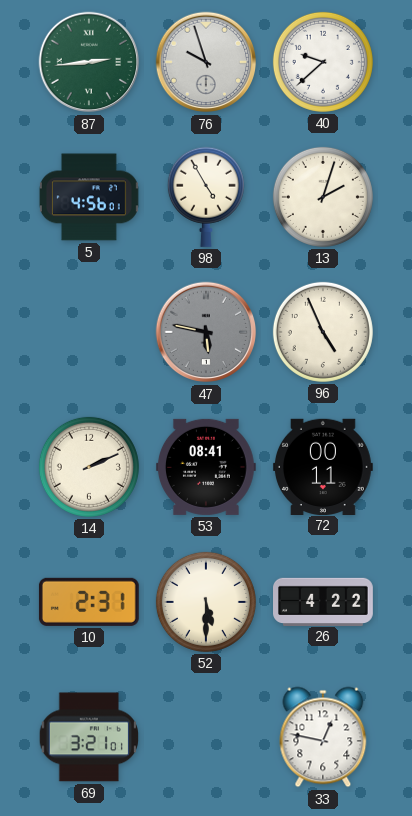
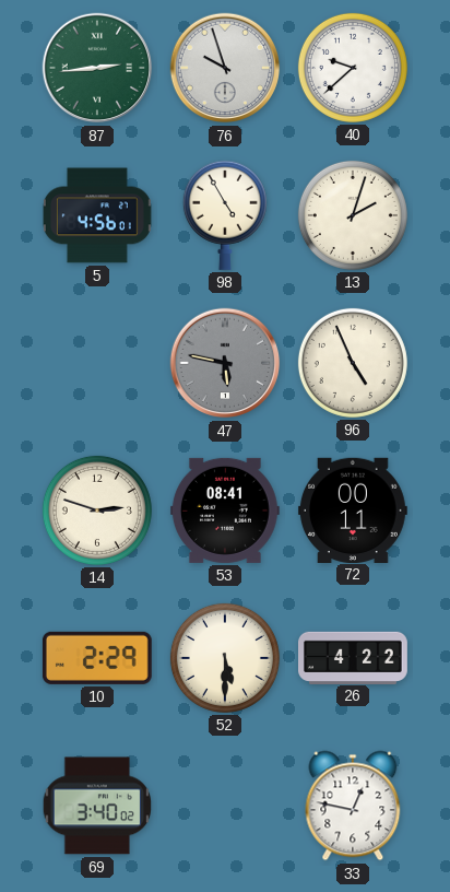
14: 2:11 -> 2:48 (97, 510)
10: 2:31 -> 2:29 (97, 658)
69: 3:21 -> 3:40 (97, 806)
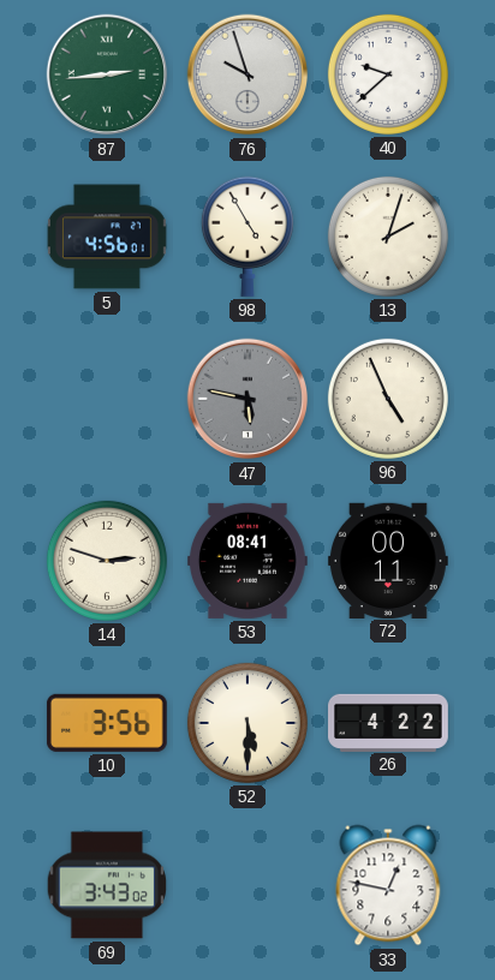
10: 2:29 -> 3:56 (107, 723)
69: 3:40 -> 3:43 (107, 885)
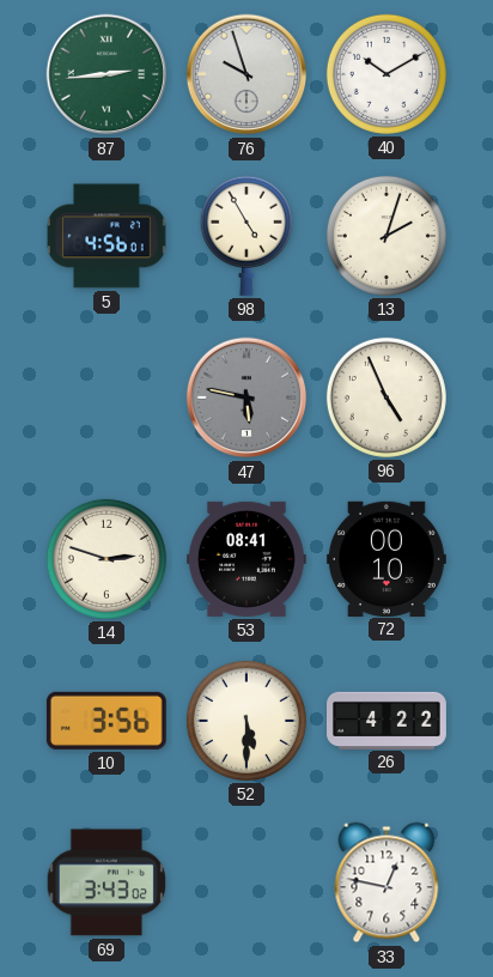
40: 9:38 -> 10:10 (387, 74)
72: 00:11 -> 00:10 (387, 558)
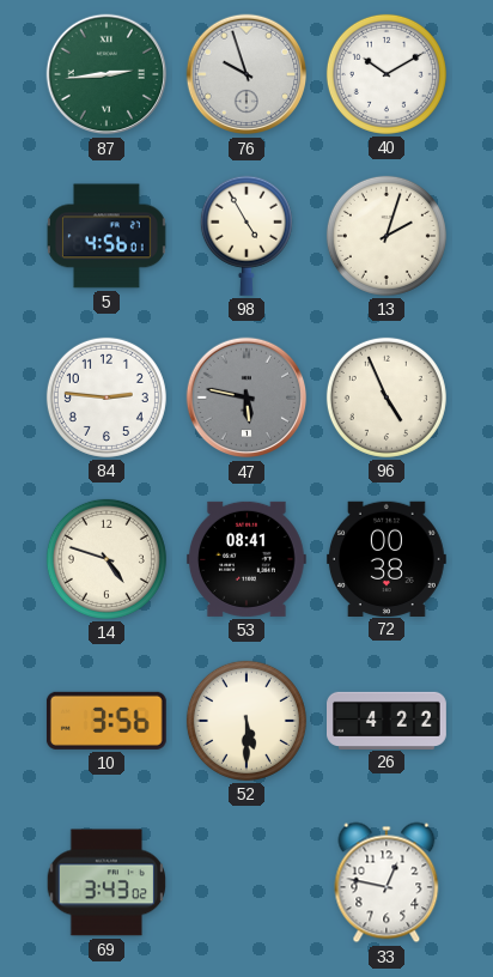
84: none -> 2:46 (106, 398)
14: 2:48 -> 4:48 (106, 559)
72: 00:10 -> 00:38 (387, 558)
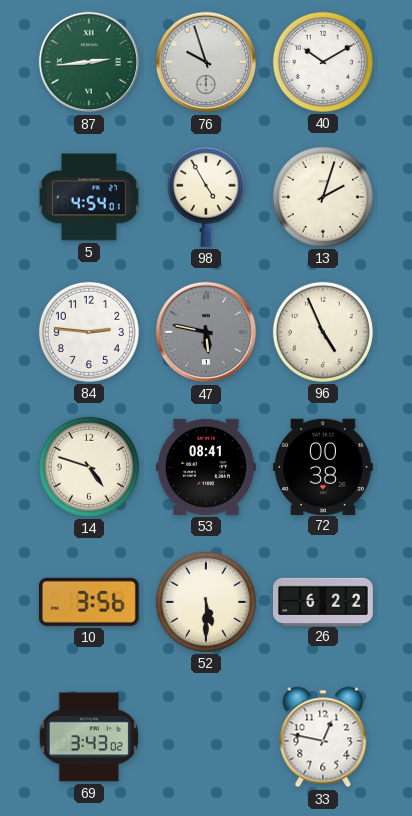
5: 4:56 -> 4:54 (89, 197)
26: 4:22 -> 6:22 (324, 601)
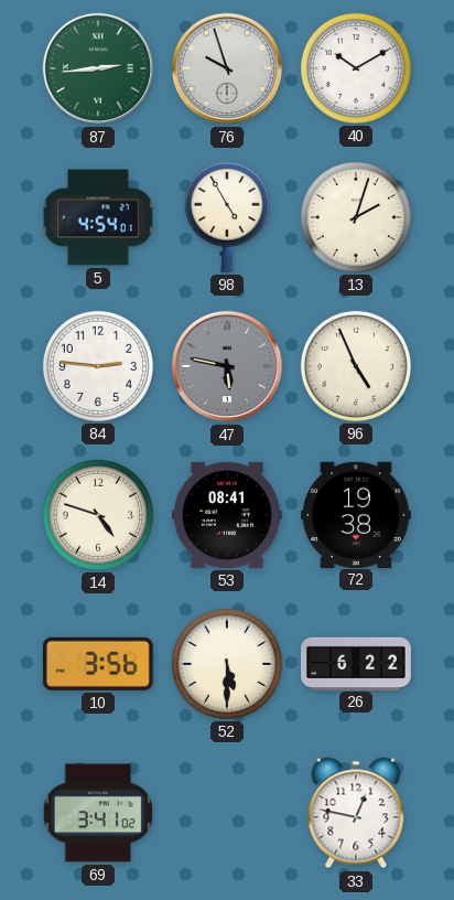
72: 00:38 -> 19:38 (356, 514)
69: 3:43 -> 3:41 (98, 813)
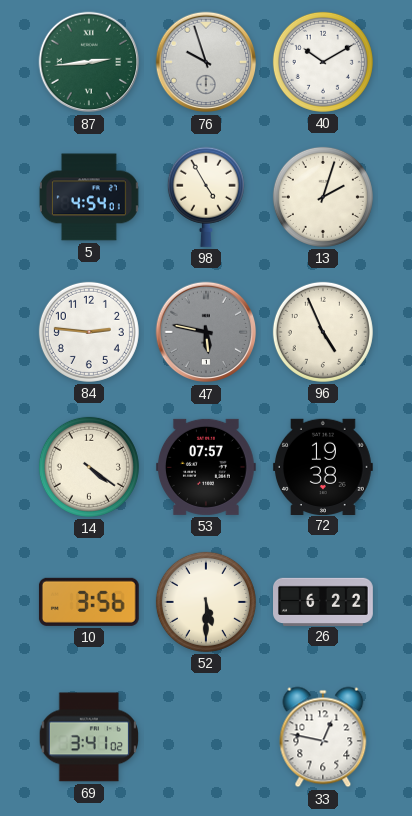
14: 4:48 -> 4:21 (89, 467)
53: 08:41 -> 07:57 (206, 467)
